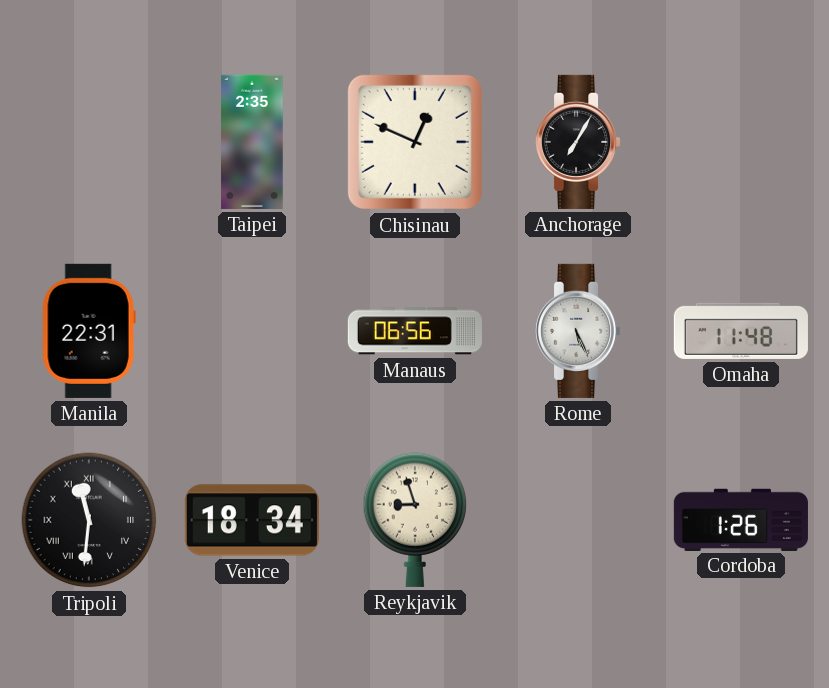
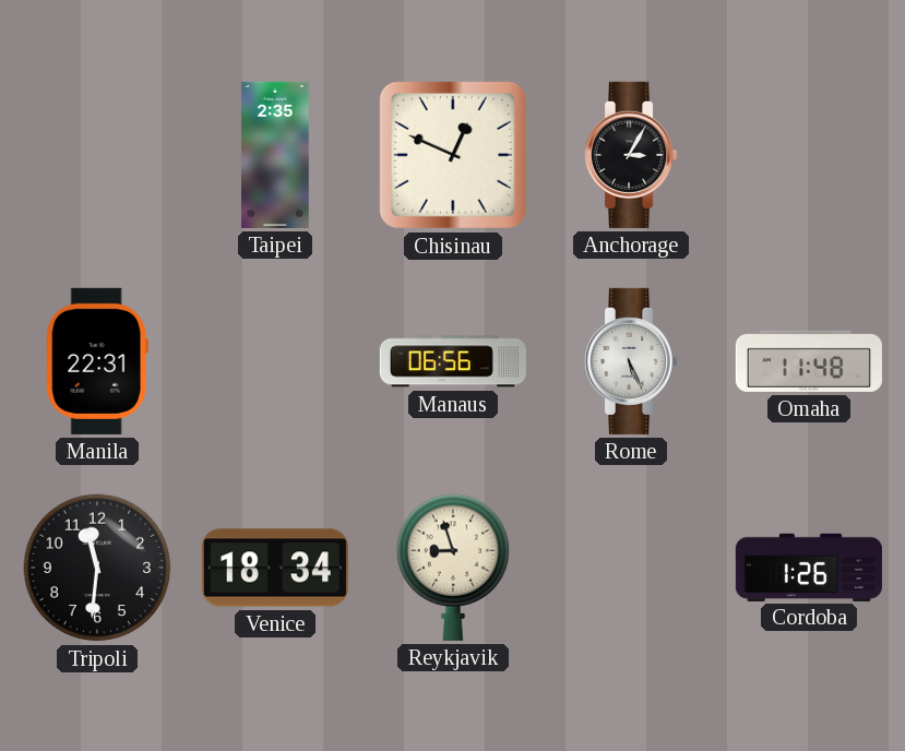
Anchorage: 7:05 -> 3:05 (632, 155)
Tripoli numerals: Roman -> Arabic (97, 568)
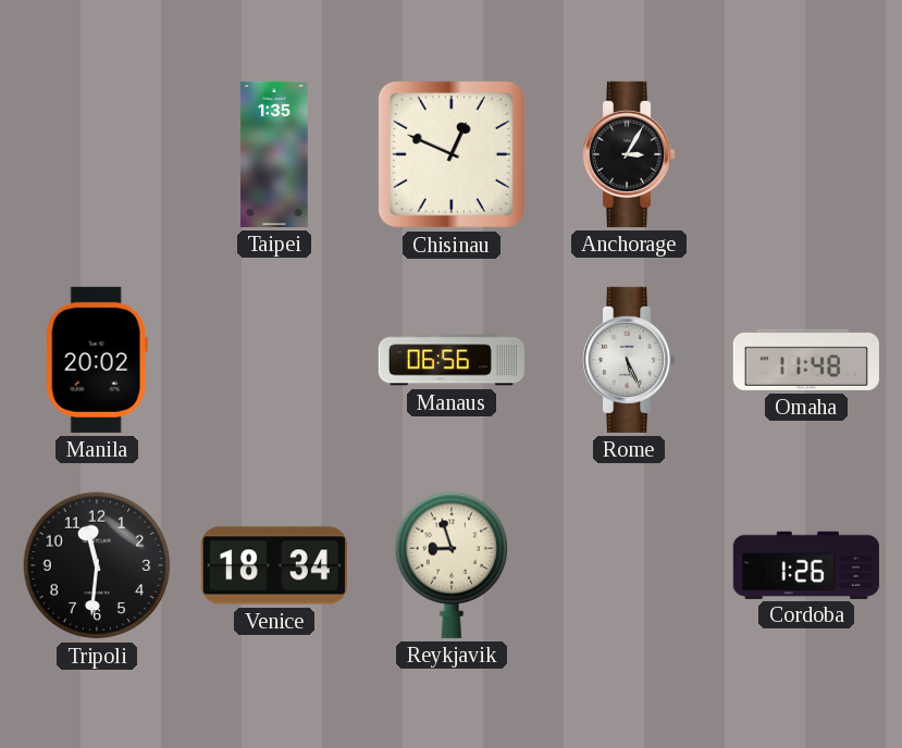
Taipei: 2:35 -> 1:35 (274, 154)
Manila: 22:31 -> 20:02 (97, 360)
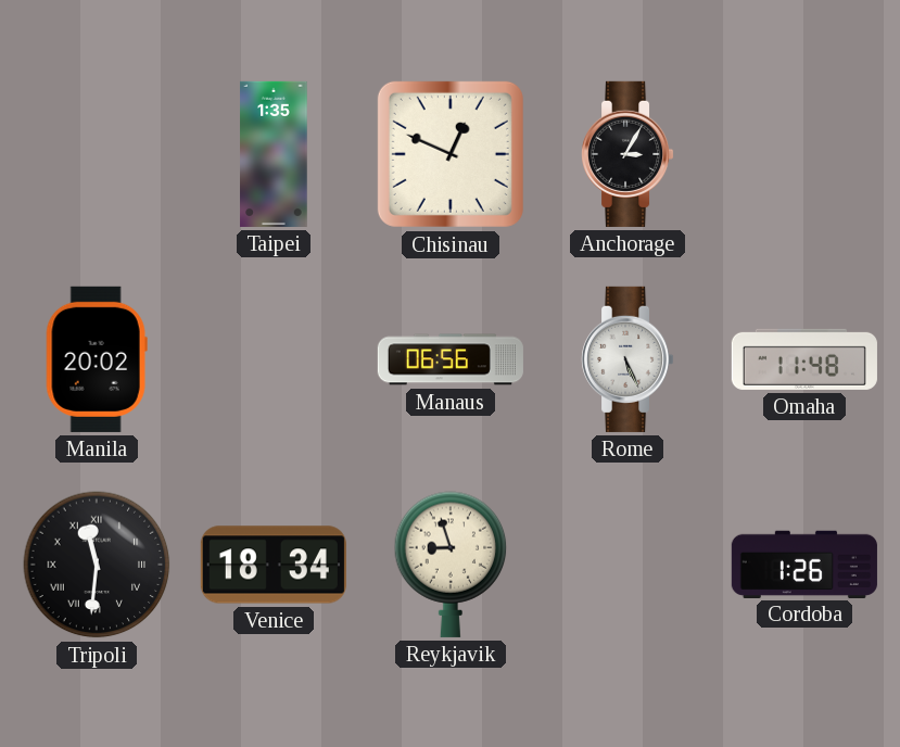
Tripoli numerals: Arabic -> Roman (97, 565)
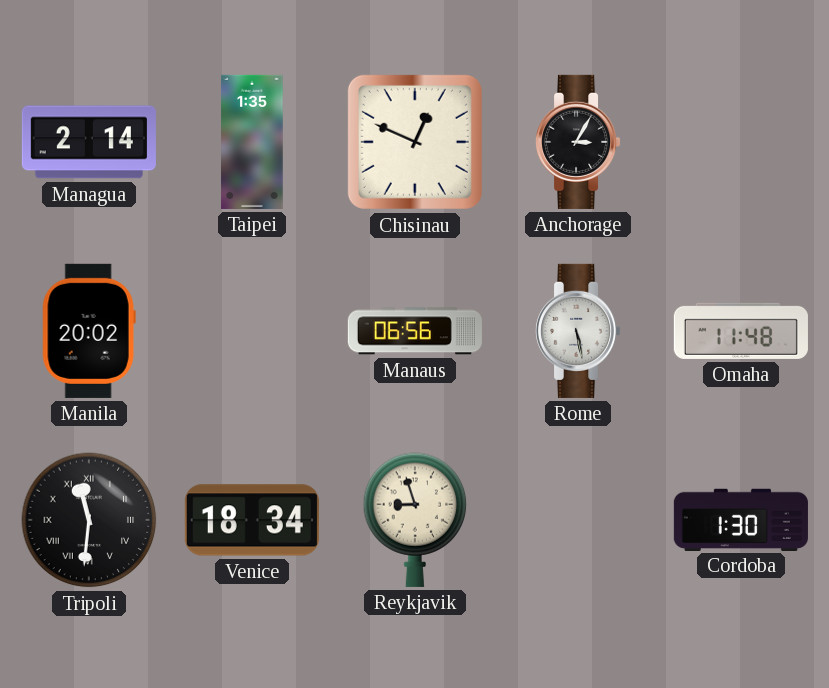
Managua: none -> 2:14 (89, 142)
Rome: 5:26 -> 5:28 (579, 331)
Cordoba: 1:26 -> 1:30 (741, 519)
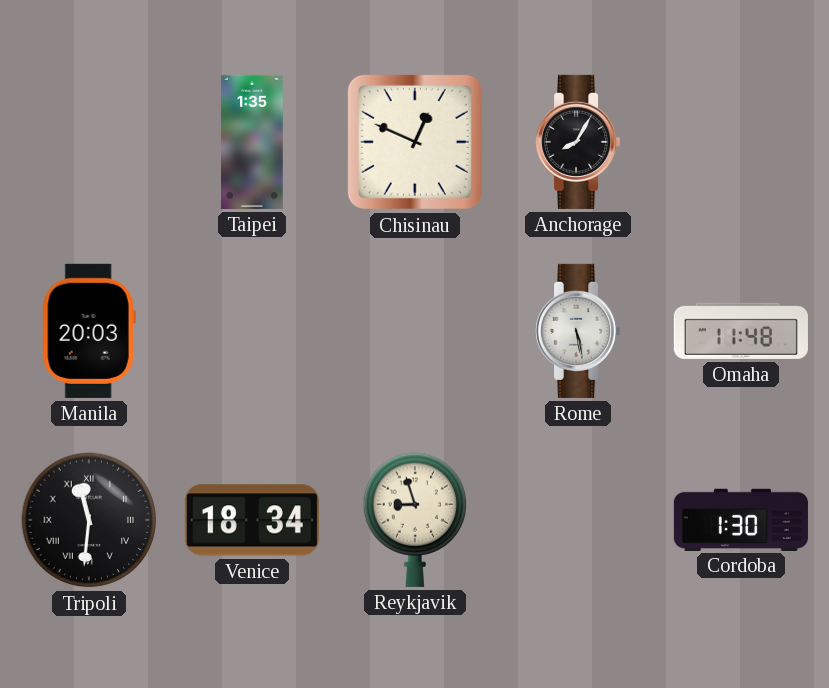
Managua: 2:14 -> none (89, 142)
Anchorage: 3:05 -> 8:05 (579, 142)
Manila: 20:02 -> 20:03 (89, 331)
Manaus: 06:56 -> none (415, 331)
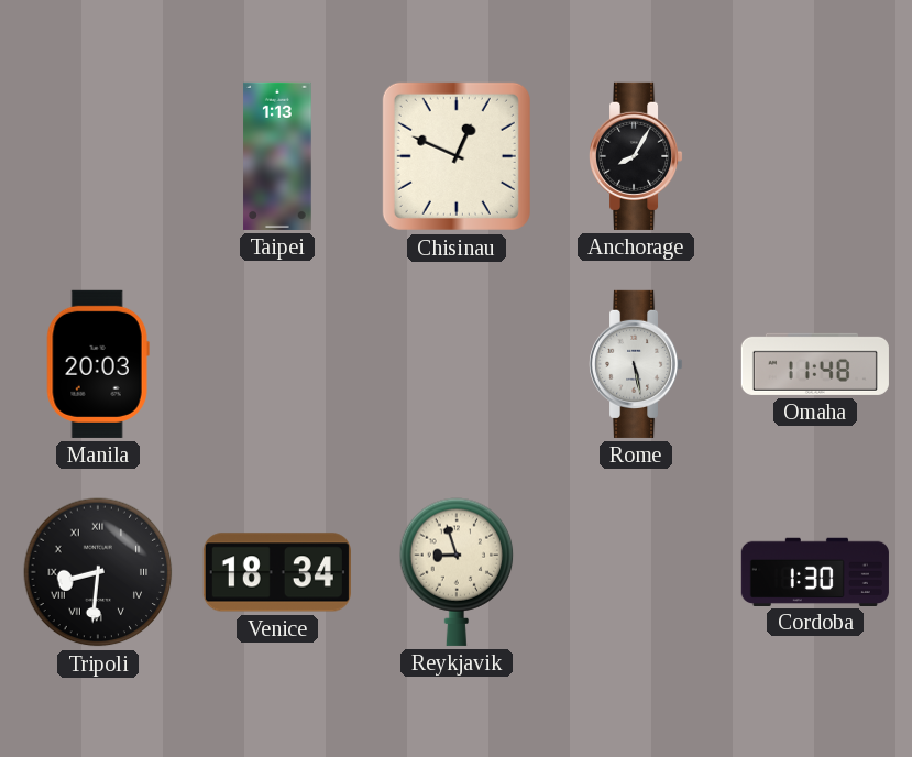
Taipei: 1:35 -> 1:13 (277, 156)
Tripoli: 11:31 -> 8:31 (98, 572)
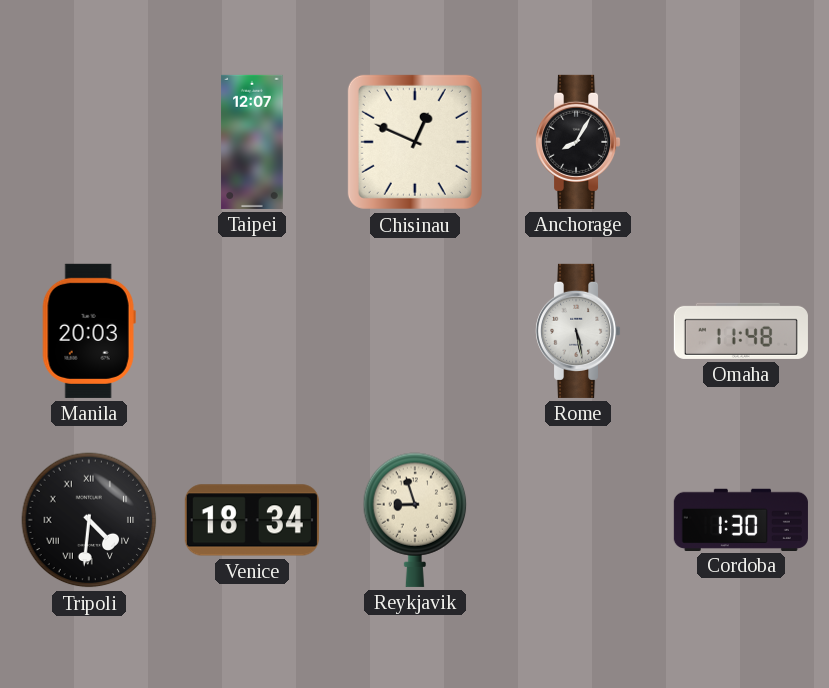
Taipei: 1:13 -> 12:07 (252, 142)
Tripoli: 8:31 -> 4:31 (89, 520)
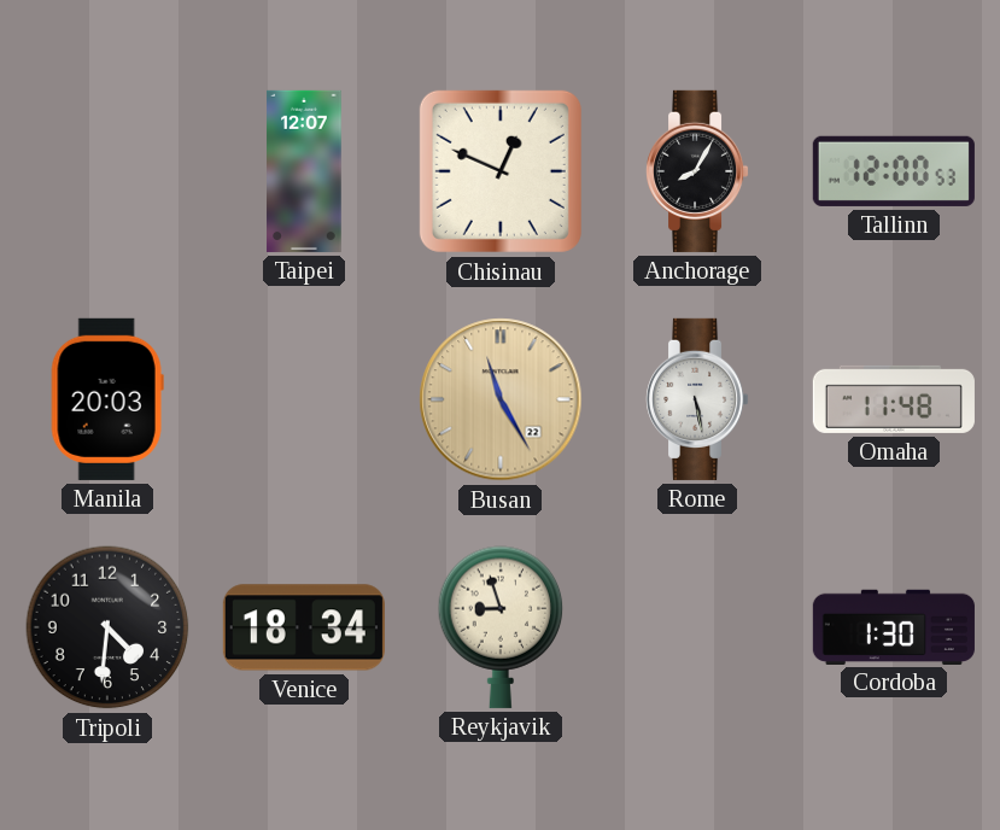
Tallinn: none -> 12:00 (894, 171)
Busan: none -> 11:25 (501, 399)
Tripoli numerals: Roman -> Arabic (107, 627)
